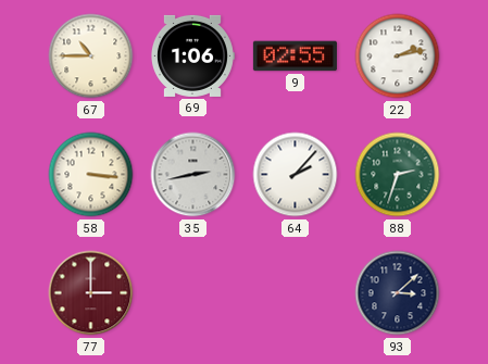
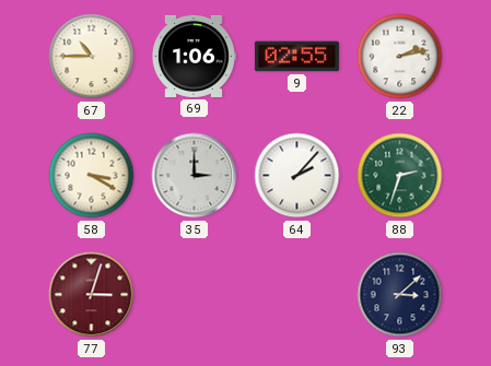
58: 3:16 -> 3:20 (92, 176)
35: 2:43 -> 3:00 (195, 176)
77: 3:00 -> 3:03 (92, 295)
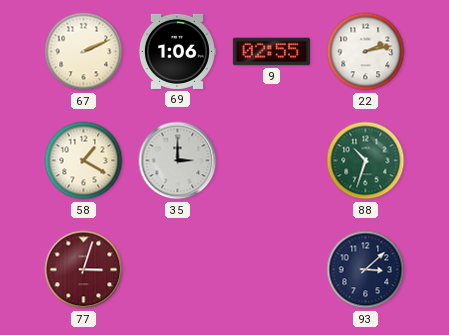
67: 10:45 -> 2:11 (84, 52)
58: 3:20 -> 1:20 (84, 161)
64: 2:07 -> none (297, 176)
88: 2:33 -> 10:33 (366, 161)
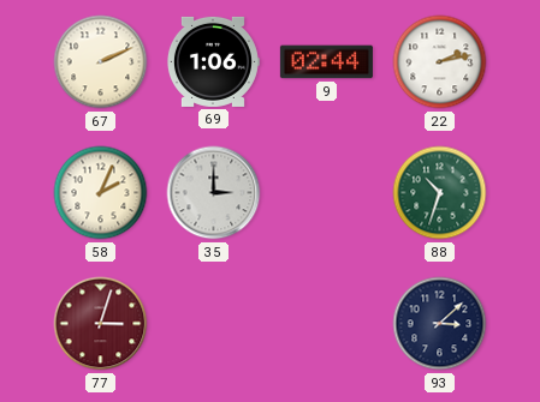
9: 02:55 -> 02:44 (326, 62)
58: 1:20 -> 2:04 (101, 193)
